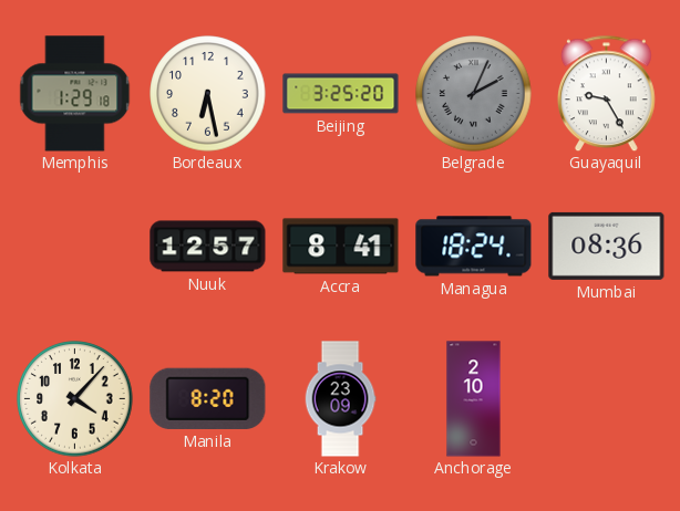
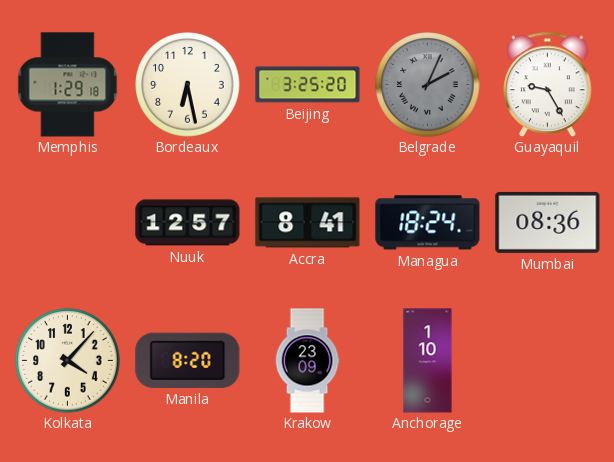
Anchorage: 2:10 -> 1:10 (428, 361)
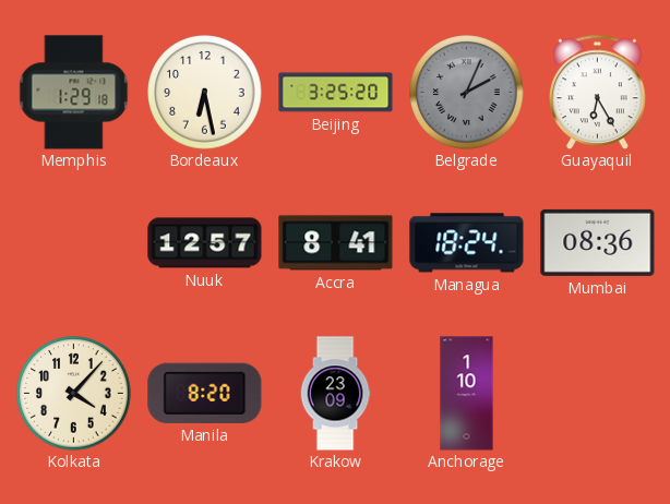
Guayaquil: 9:25 -> 6:25 (598, 92)
